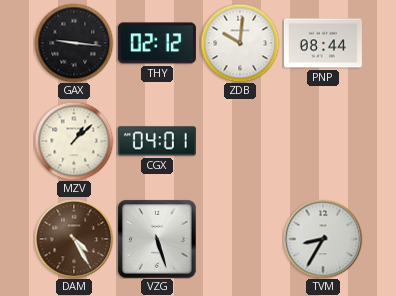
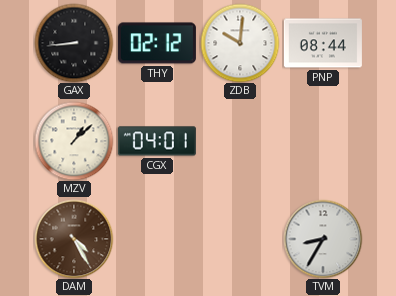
GAX: 9:16 -> 8:44 (74, 43)
VZG: 5:27 -> none (157, 239)
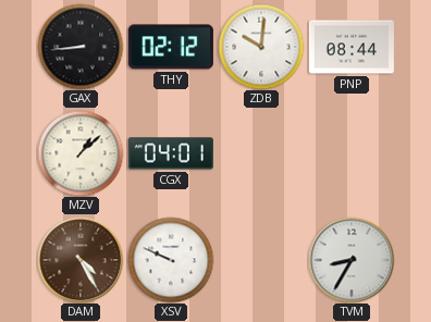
XSV: none -> 9:49 (171, 260)
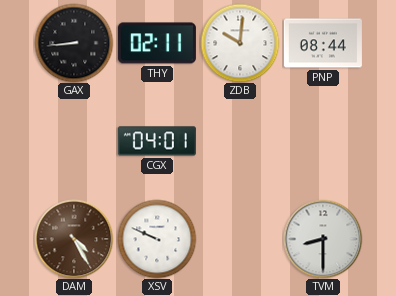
THY: 02:12 -> 02:11 (157, 43)
MZV: 1:08 -> none (81, 153)
TVM: 8:35 -> 8:30 (323, 239)
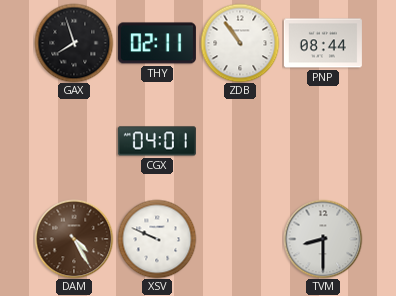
GAX: 8:44 -> 7:57 (74, 43)
ZDB: 10:01 -> 10:54 (240, 43)
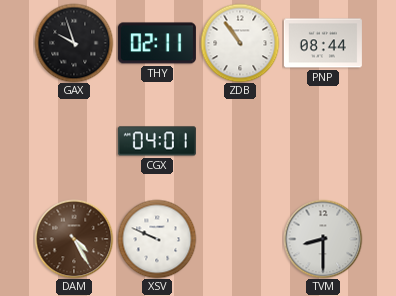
GAX: 7:57 -> 9:57 (74, 43)
